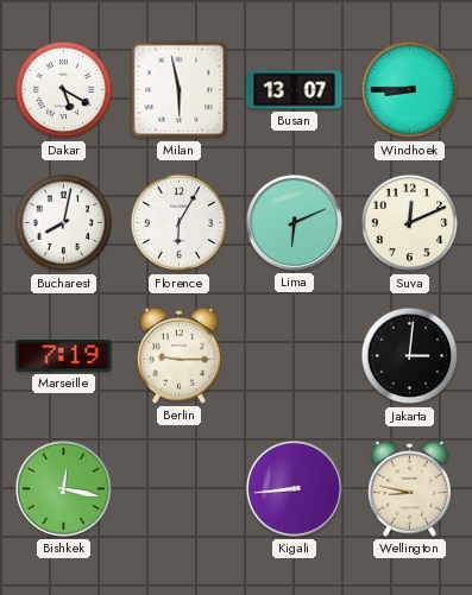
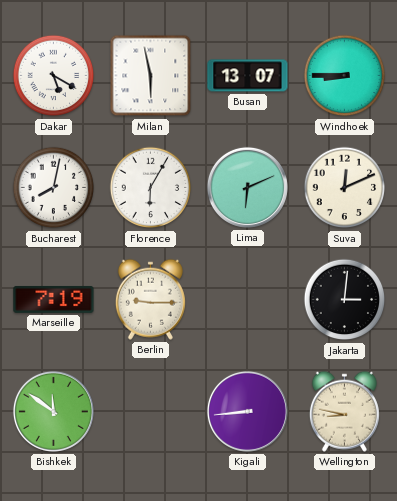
Bishkek: 12:17 -> 11:51 (53, 411)
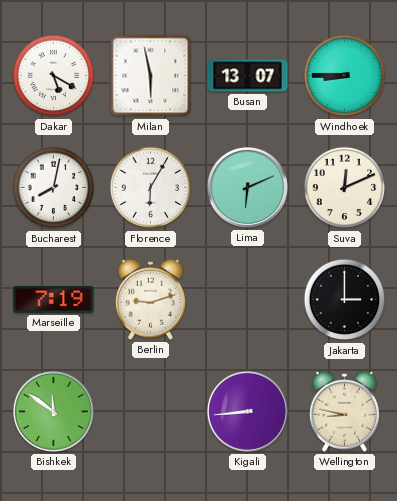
Berlin: 9:15 -> 9:12 (150, 299)
Jakarta: 3:01 -> 3:00 (345, 300)
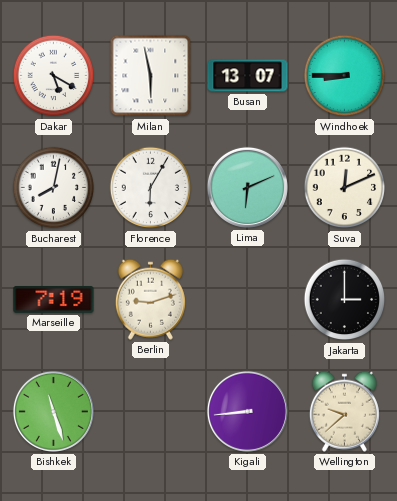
Bishkek: 11:51 -> 11:27 (53, 411)
Wellington: 8:47 -> 9:38 (344, 411)
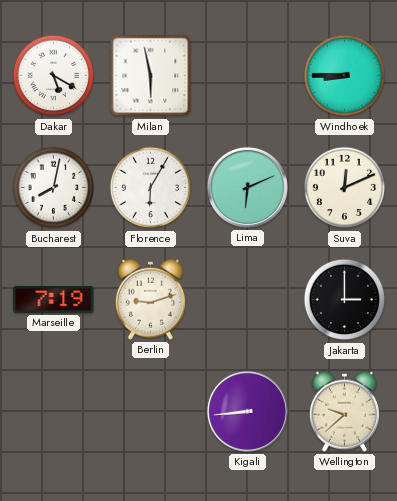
Busan: 13:07 -> none (248, 76)
Bishkek: 11:27 -> none (53, 411)
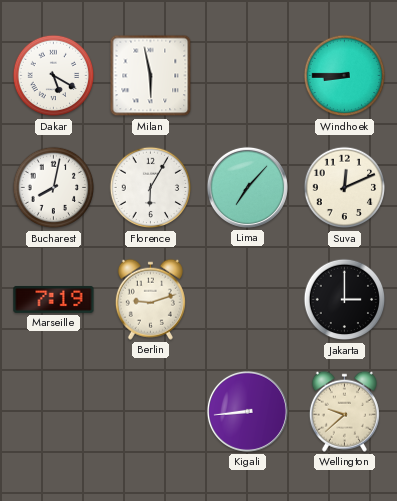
Lima: 6:11 -> 7:07 (247, 187)
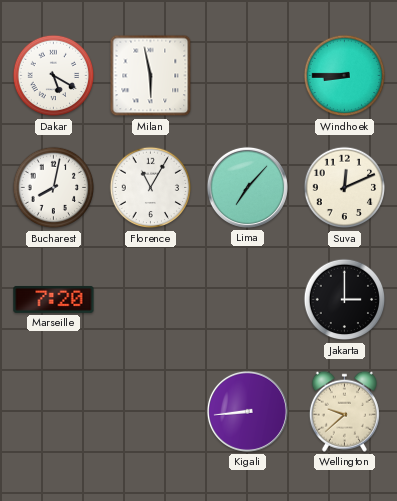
Florence: 6:05 -> 11:05 (151, 188)
Marseille: 7:19 -> 7:20 (54, 299)
Berlin: 9:12 -> none (150, 299)
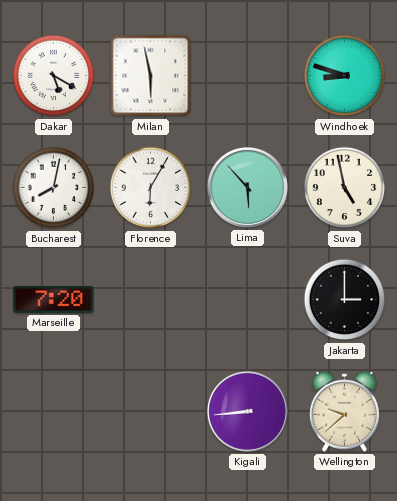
Windhoek: 8:45 -> 8:48 (345, 76)
Florence: 11:05 -> 6:05 (151, 188)
Lima: 7:07 -> 5:53 (247, 187)
Suva: 12:11 -> 4:58 (345, 188)
